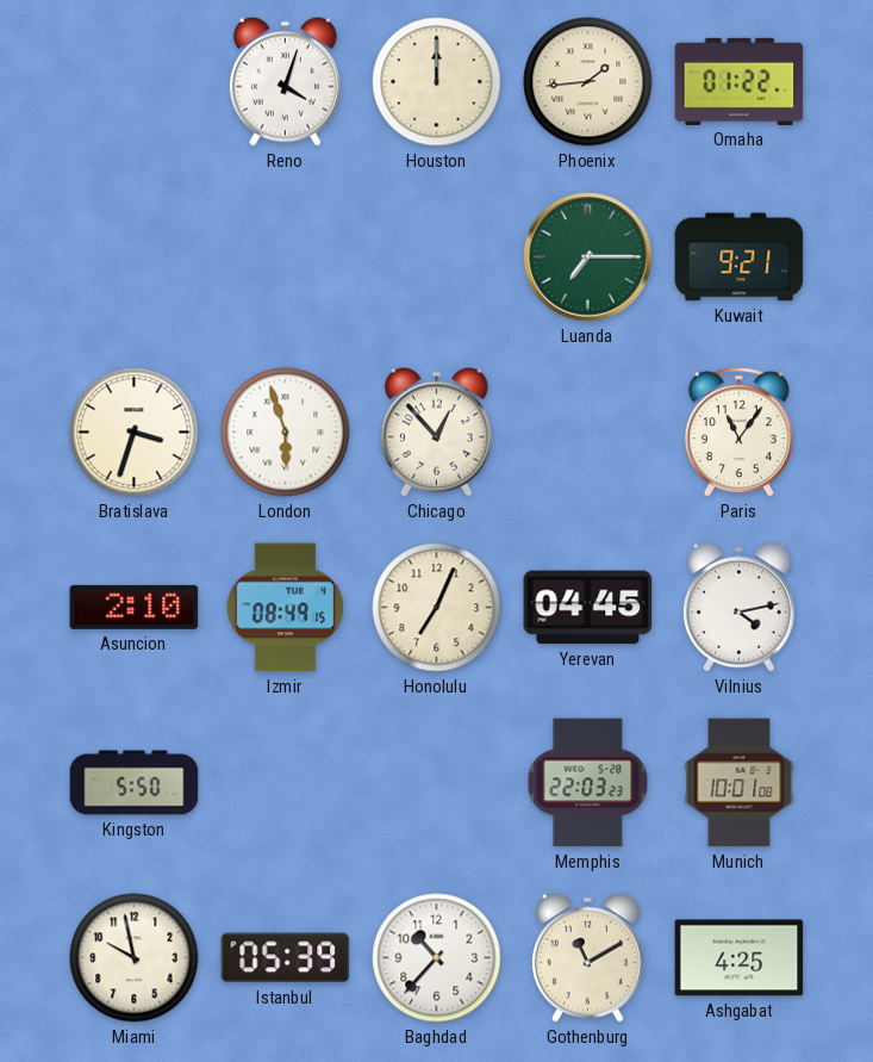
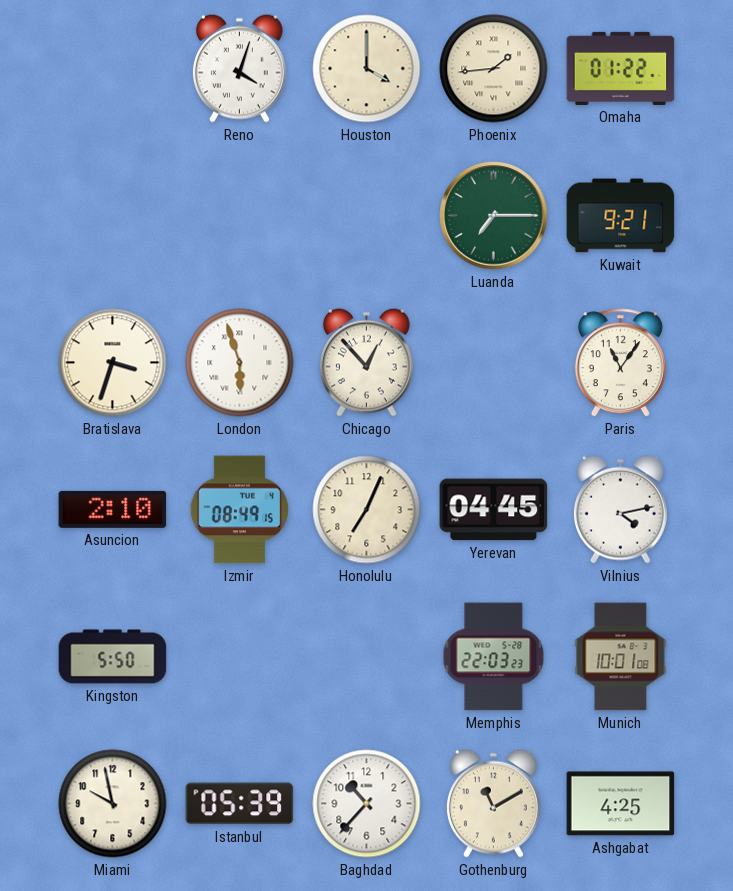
Houston: 12:00 -> 4:00 (367, 69)
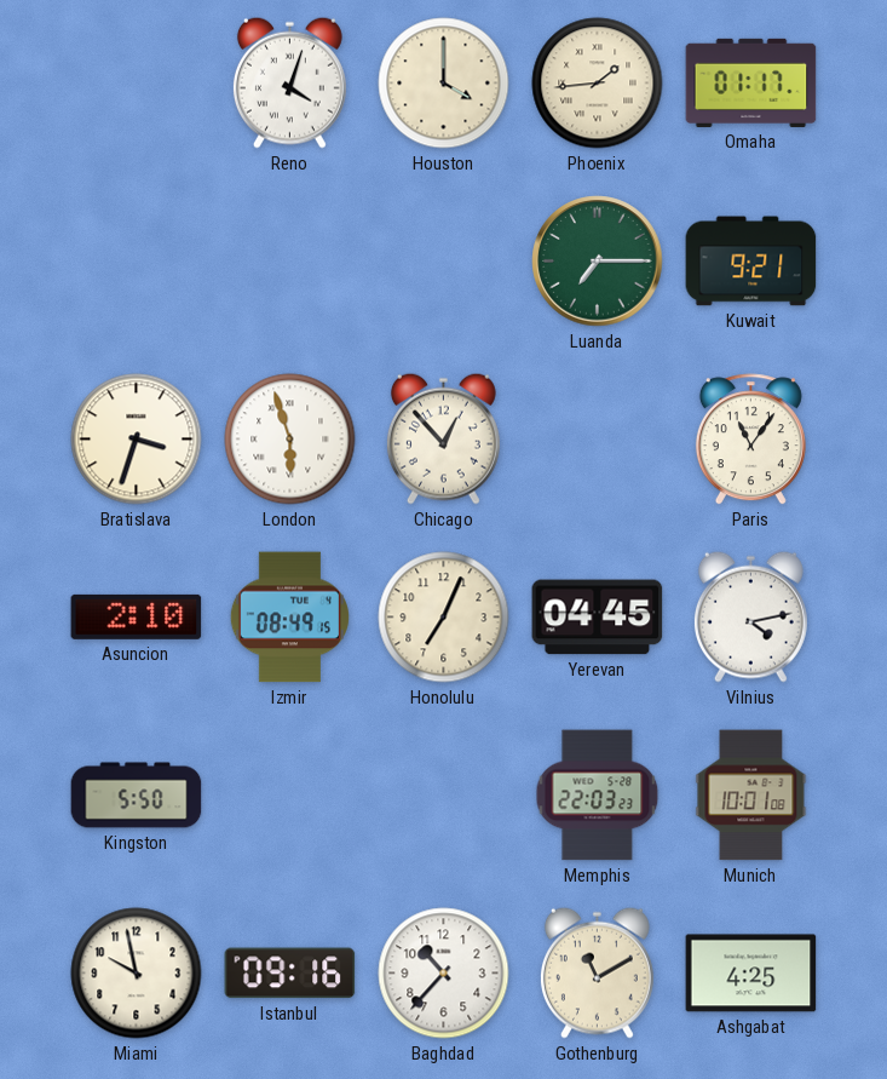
Omaha: 01:22 -> 01:17 (751, 82)
Istanbul: 05:39 -> 09:16 (290, 974)
